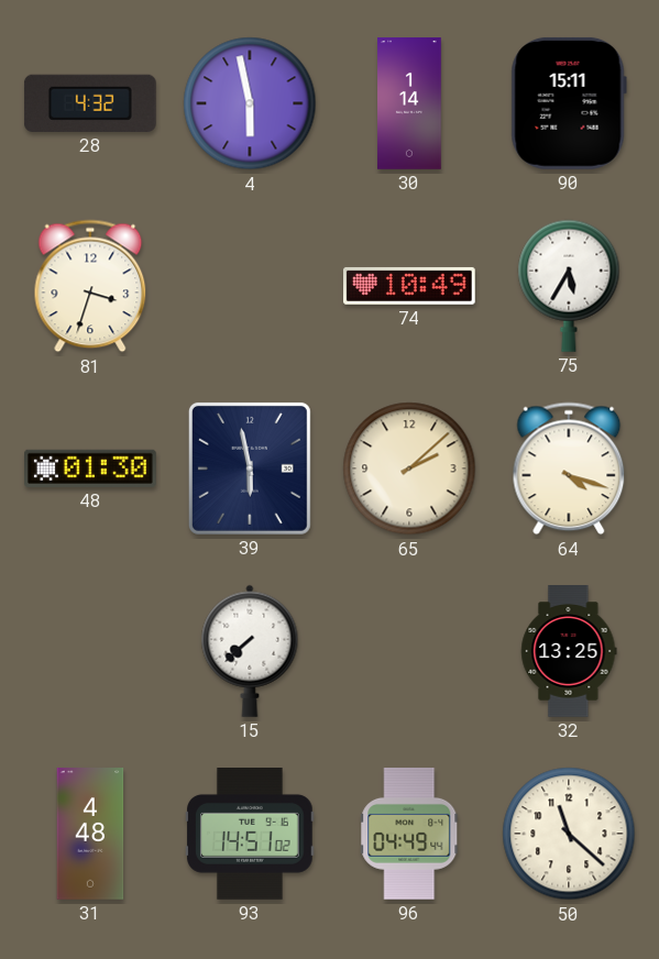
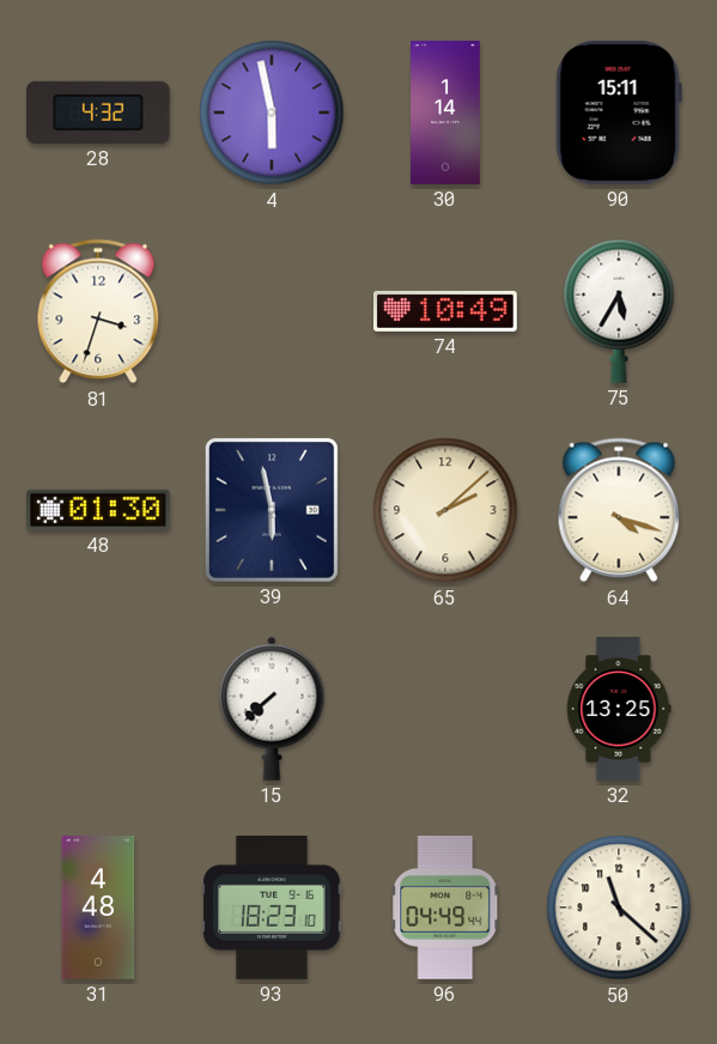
93: 14:51 -> 18:23 (272, 909)
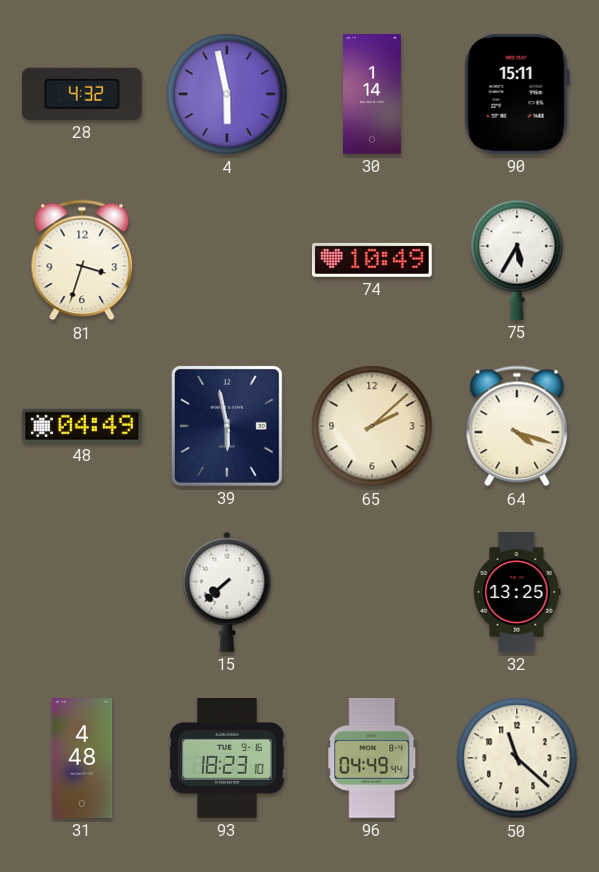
48: 01:30 -> 04:49 (83, 426)
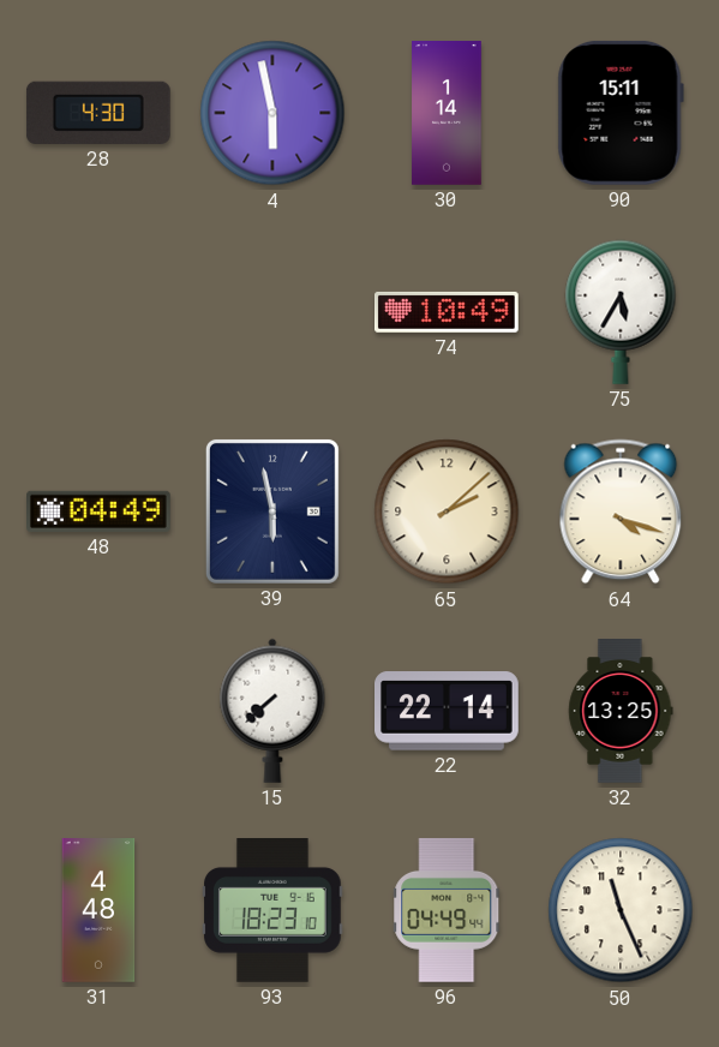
28: 4:32 -> 4:30 (98, 113)
81: 3:33 -> none (82, 260)
22: none -> 22:14 (448, 711)
50: 11:22 -> 11:26 (621, 910)
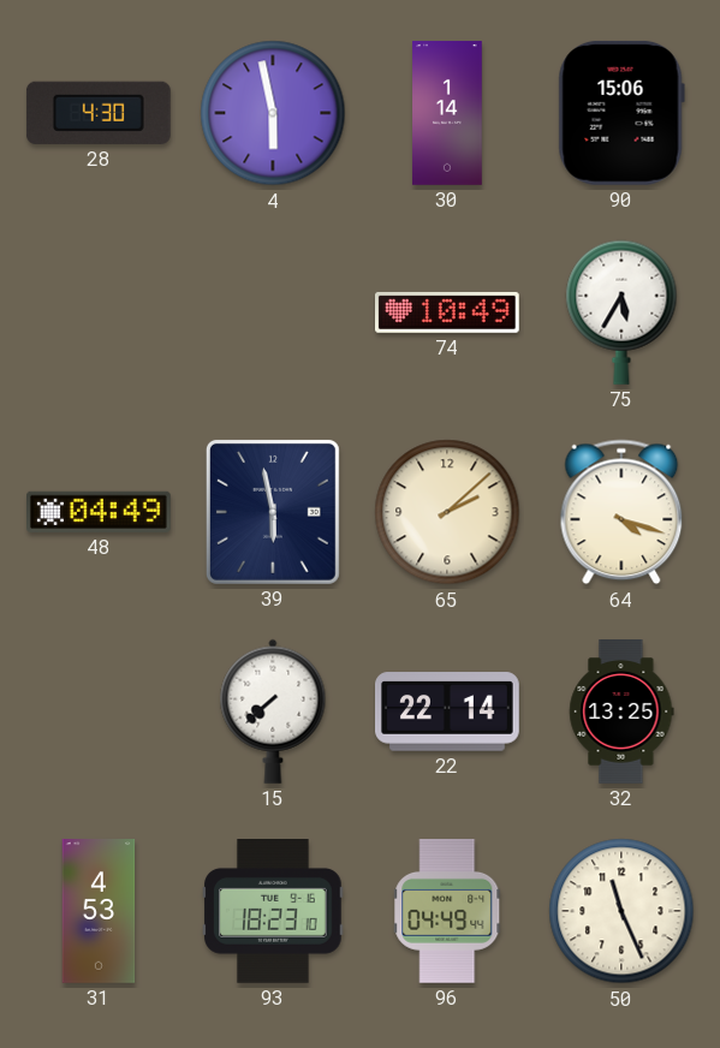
90: 15:11 -> 15:06 (621, 113)
31: 4:48 -> 4:53 (99, 911)
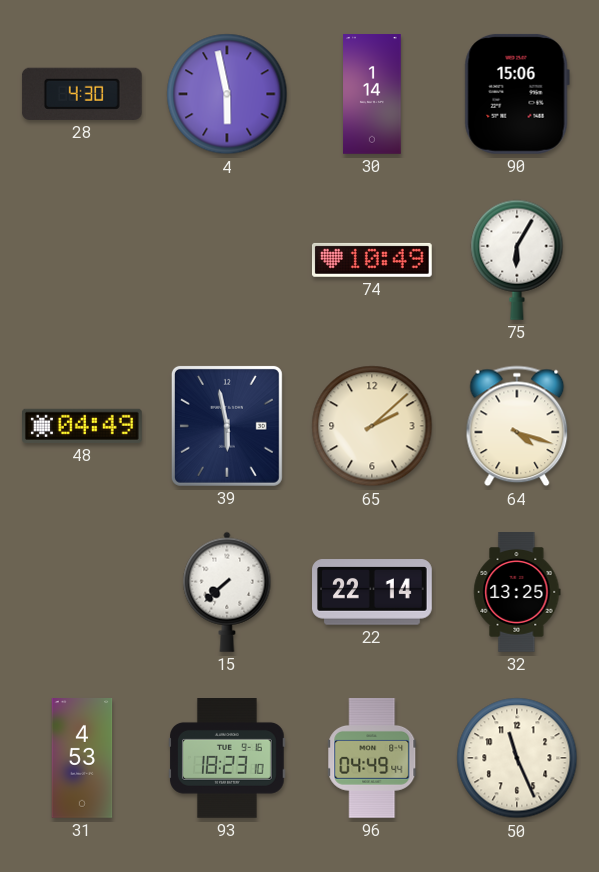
75: 5:35 -> 6:05 (517, 260)
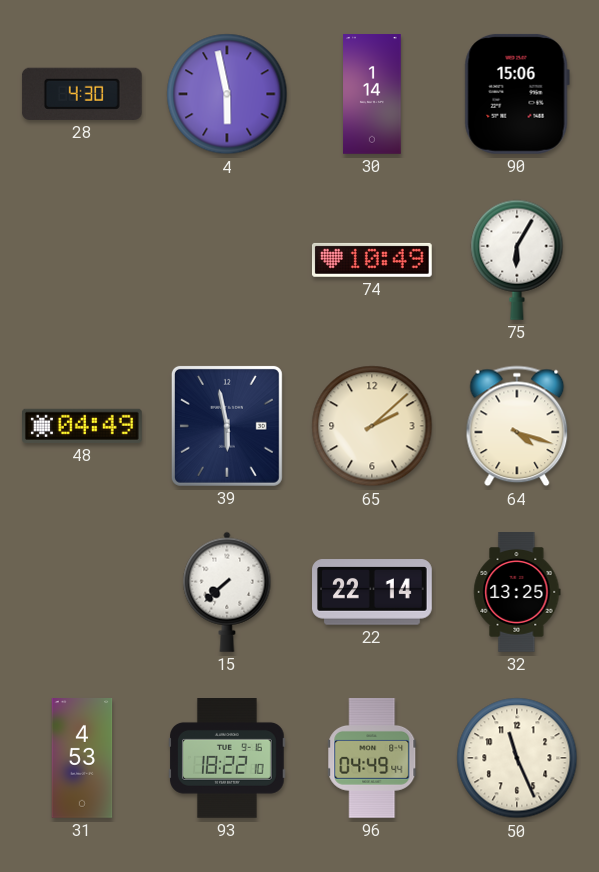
93: 18:23 -> 18:22 (227, 759)
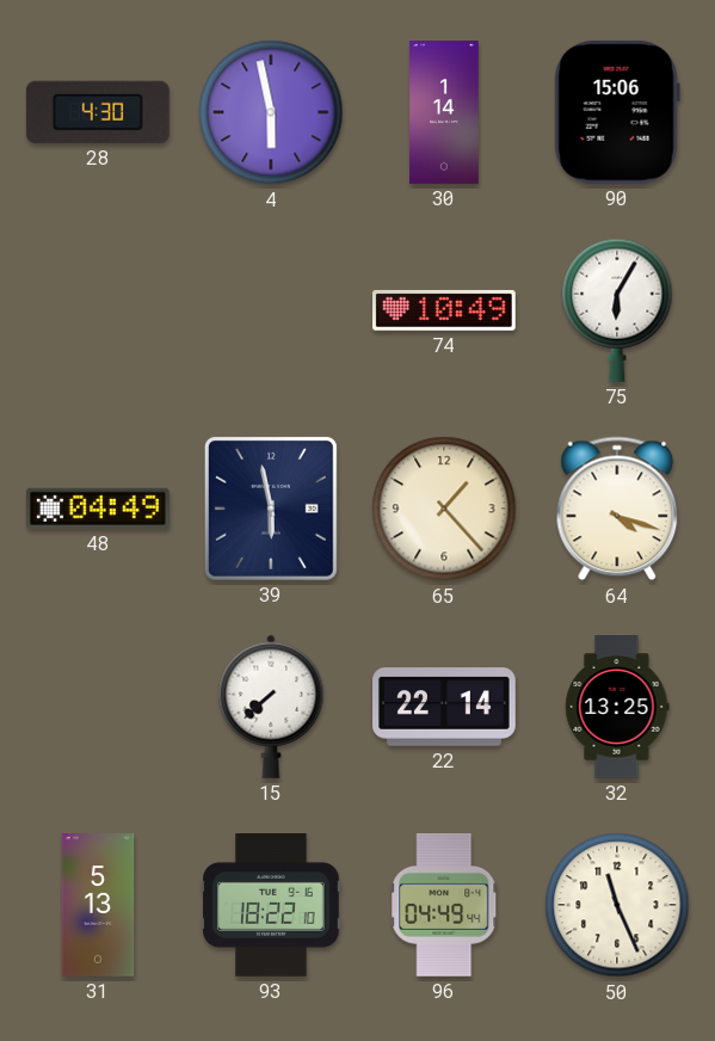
65: 2:08 -> 1:23 (444, 509)
31: 4:53 -> 5:13 (98, 905)
